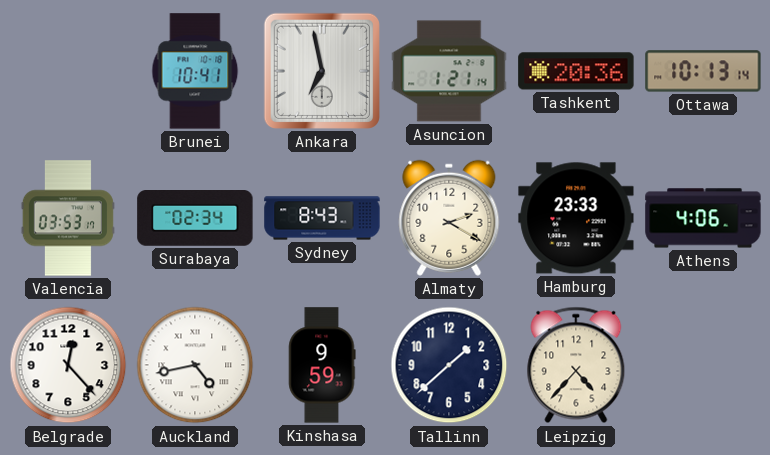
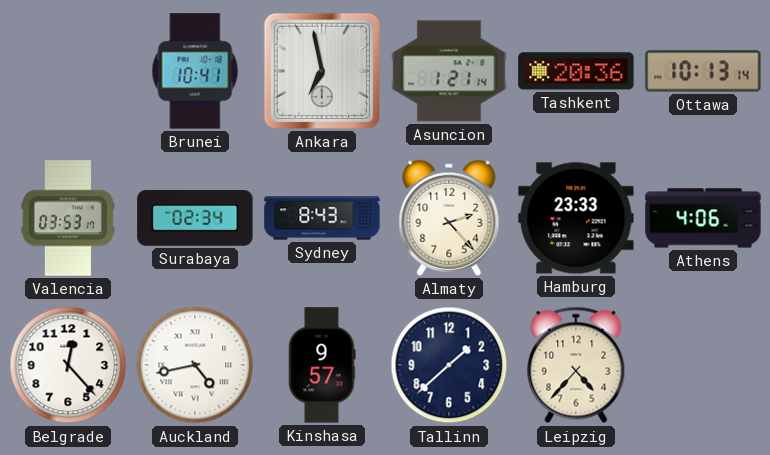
Almaty: 2:20 -> 2:23 (449, 218)
Kinshasa: 9:59 -> 9:57 (322, 365)
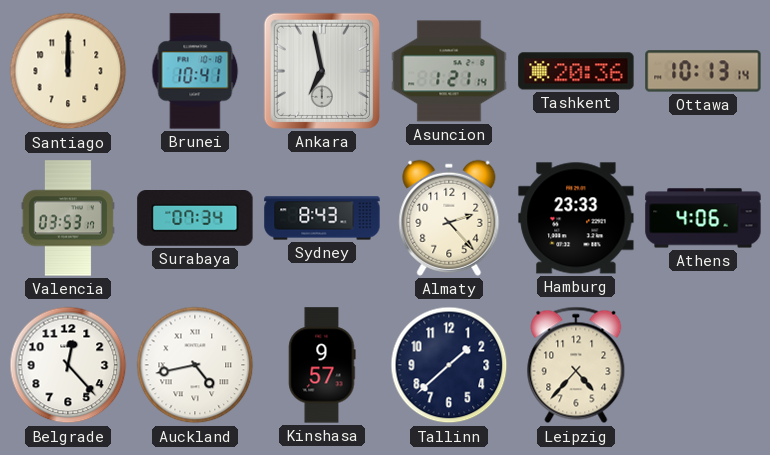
Santiago: none -> 12:00 (68, 71)
Surabaya: 02:34 -> 07:34 (195, 219)
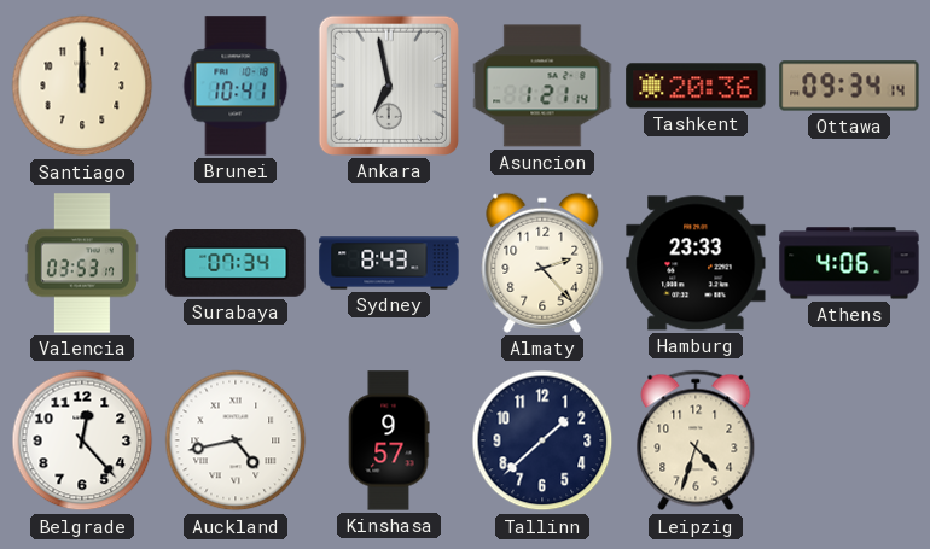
Ottawa: 10:13 -> 09:34 (849, 86)
Leipzig: 4:37 -> 4:33 (696, 440)
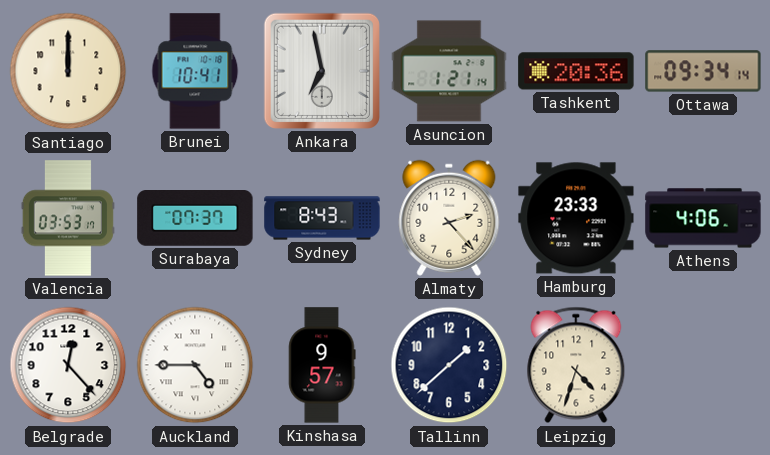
Surabaya: 07:34 -> 07:37 (195, 219)
Auckland: 4:43 -> 4:45 (195, 365)
